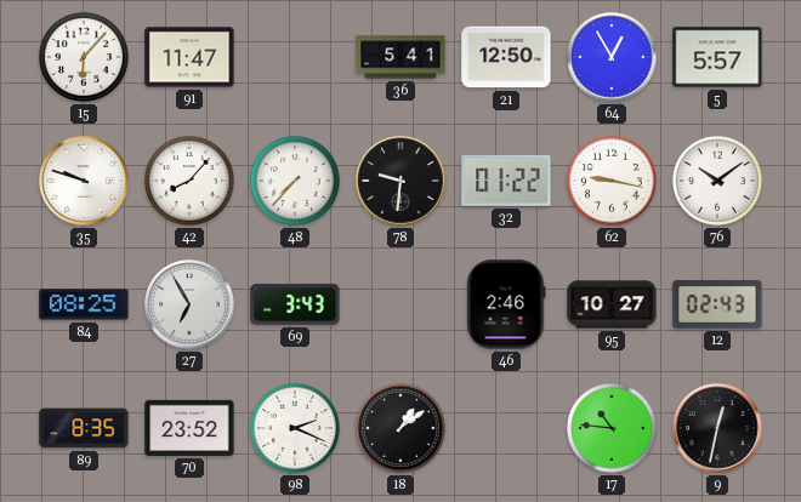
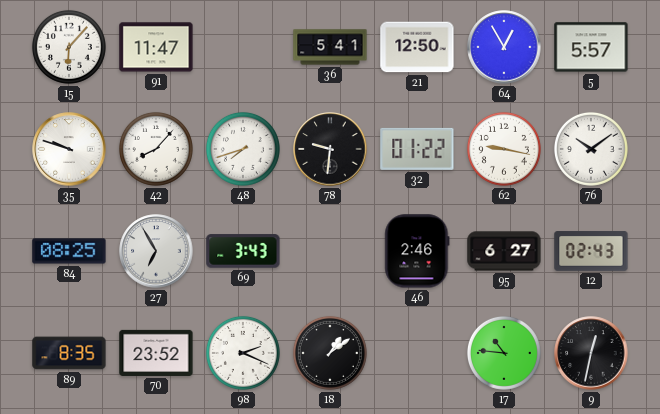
48: 7:37 -> 7:42 (243, 149)
95: 10:27 -> 6:27 (504, 251)
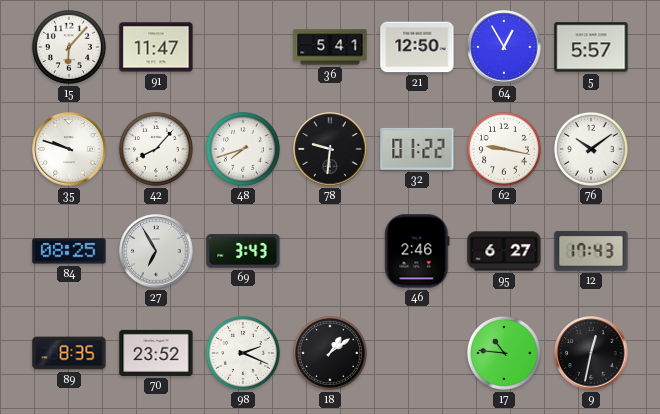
12: 02:43 -> 17:43 (591, 251)
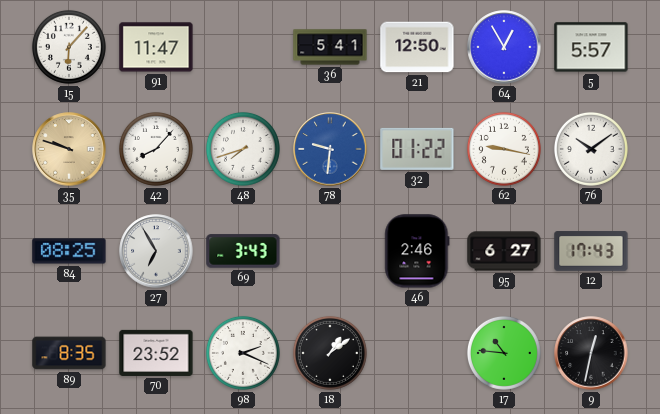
35 dial: white -> champagne (69, 149)
78 dial: black -> blue (330, 149)
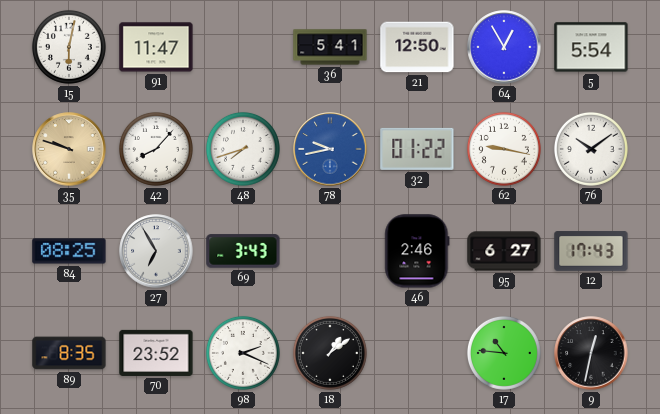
15: 6:07 -> 6:02 (69, 47)
5: 5:57 -> 5:54 (591, 47)
78: 9:31 -> 9:43 (330, 149)
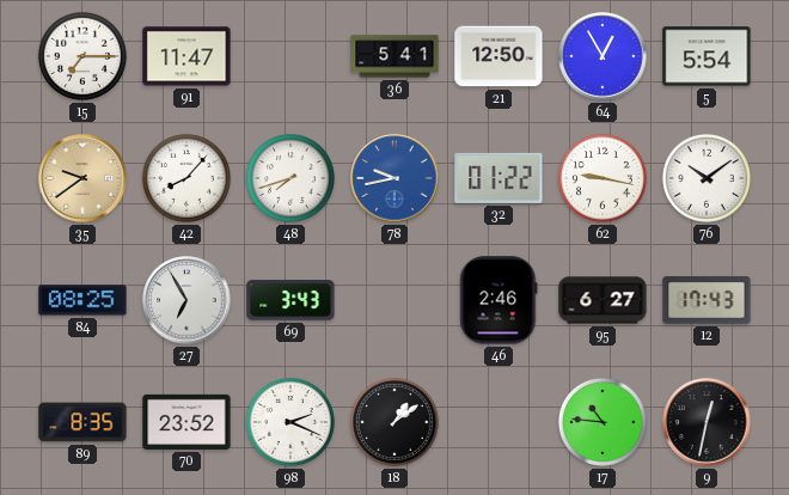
15: 6:02 -> 7:15 (82, 56)
35: 9:48 -> 9:39 (82, 178)
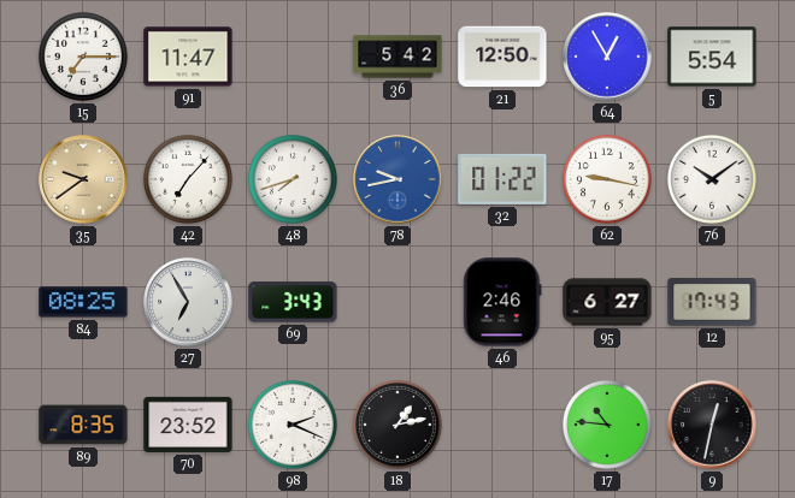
36: 5:41 -> 5:42 (397, 57)
42: 8:07 -> 7:07 (188, 179)
18: 1:09 -> 1:13 (397, 425)
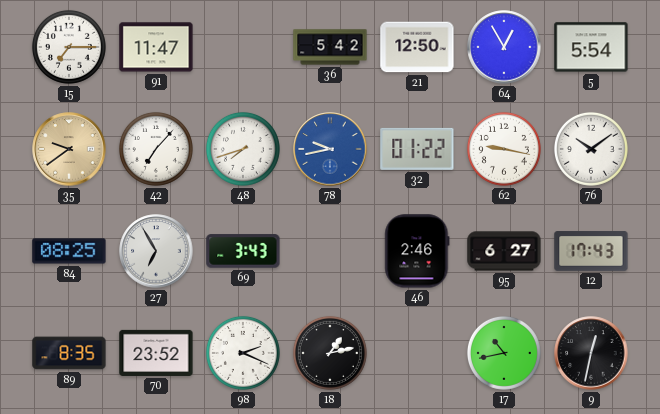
17: 10:46 -> 10:43 (504, 353)
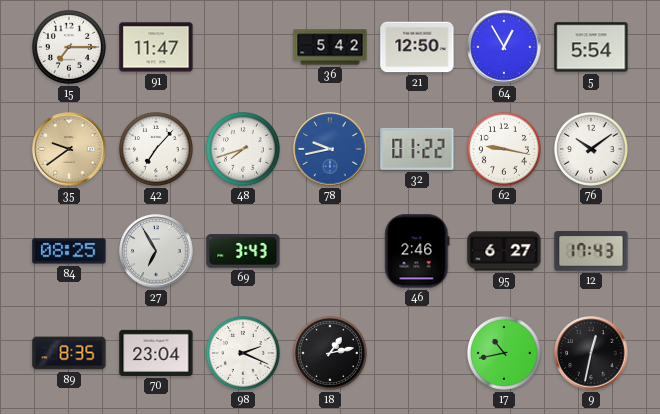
70: 23:52 -> 23:04 (156, 353)
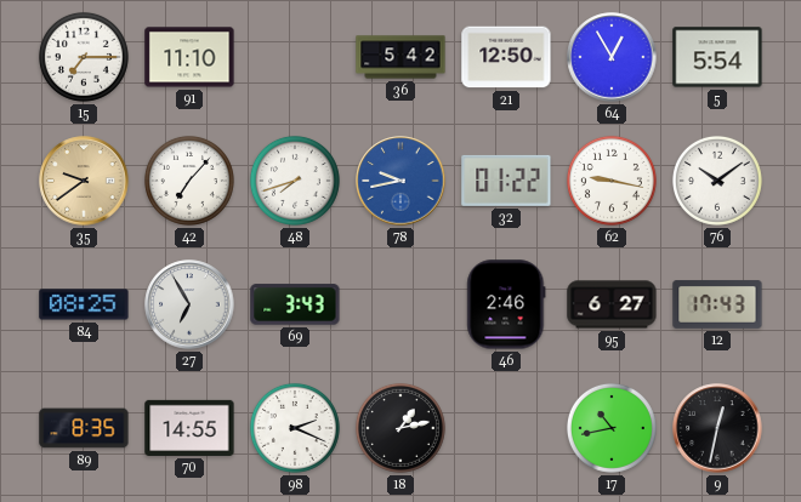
91: 11:47 -> 11:10 (189, 57)
70: 23:04 -> 14:55 (189, 428)
